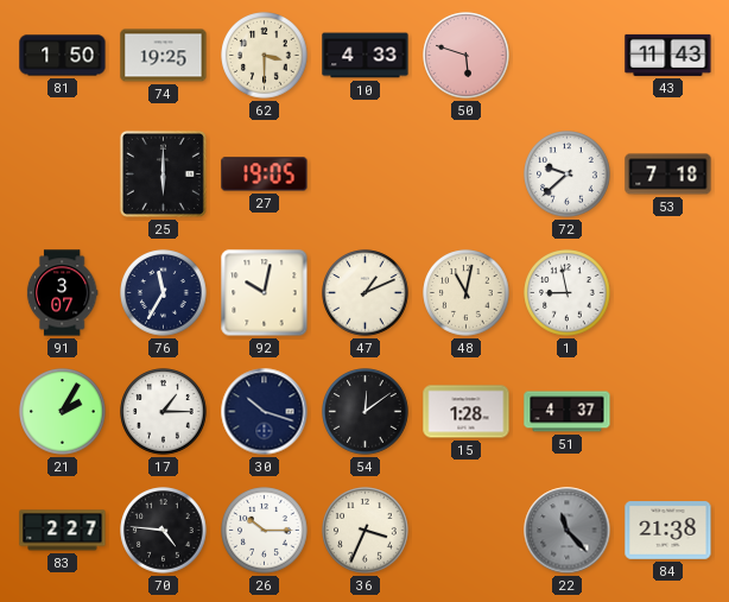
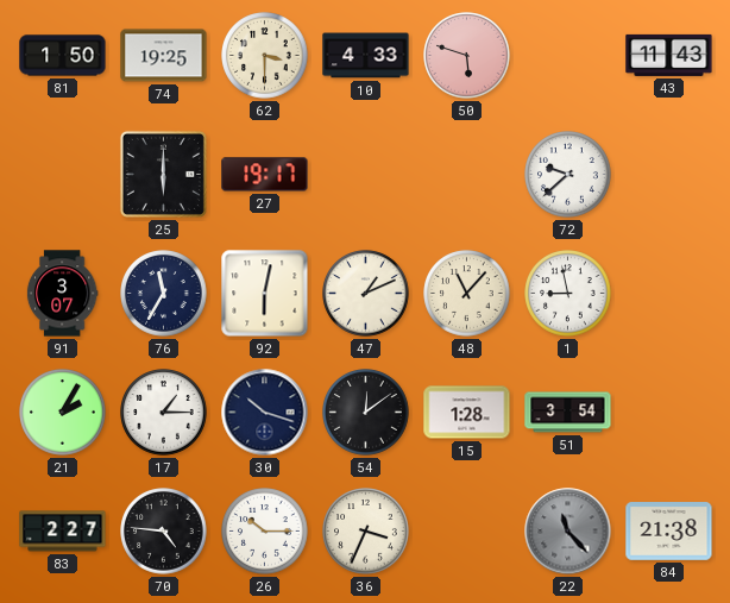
27: 19:05 -> 19:17 (265, 175)
53: 7:18 -> none (668, 175)
92: 10:02 -> 6:02 (265, 294)
48: 11:02 -> 11:07 (467, 294)
51: 4:37 -> 3:54 (568, 413)
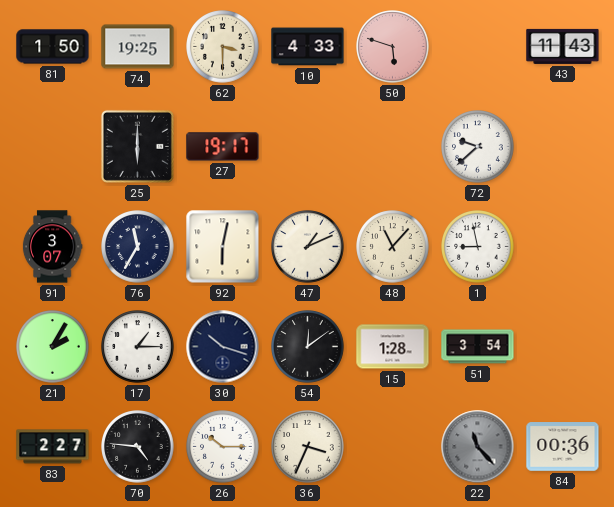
84: 21:38 -> 00:36 (563, 447)
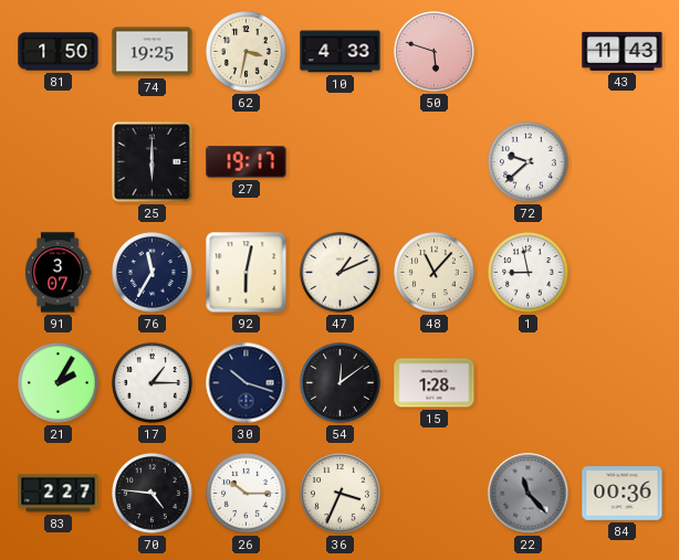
62: 3:30 -> 3:32 (247, 52)
51: 3:54 -> none (478, 347)
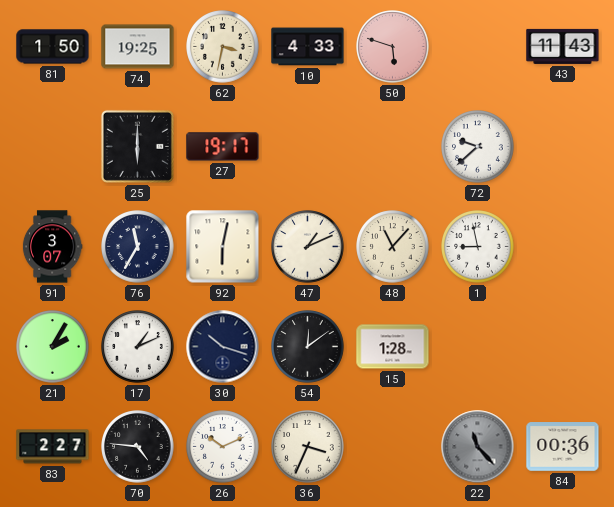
17: 1:15 -> 1:11 (138, 347)
26: 10:15 -> 10:11 (223, 447)
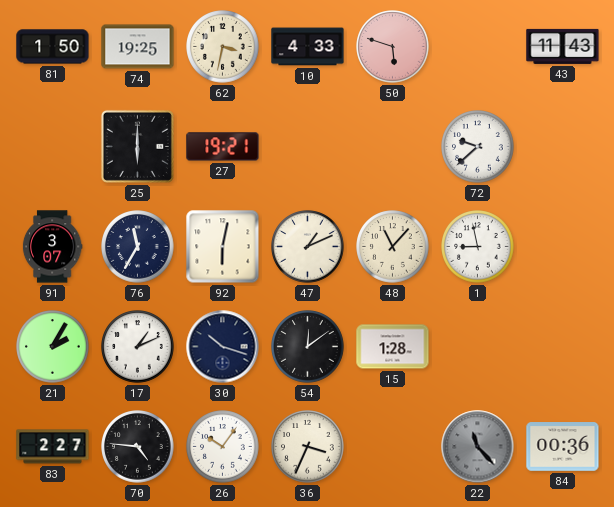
27: 19:17 -> 19:21 (223, 147)
26: 10:11 -> 10:06 (223, 447)
